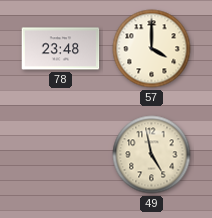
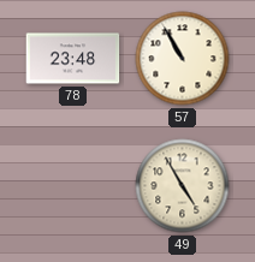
57: 4:00 -> 10:55 (183, 59)
49: 4:58 -> 4:55 (183, 186)
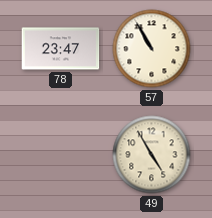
78: 23:48 -> 23:47 (61, 49)
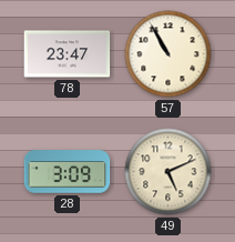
28: none -> 3:09 (68, 172)
49: 4:55 -> 5:11 (168, 172)
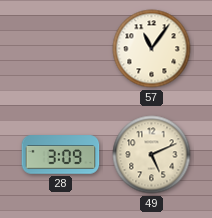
78: 23:47 -> none (68, 54)
57: 10:55 -> 11:06 (152, 49)
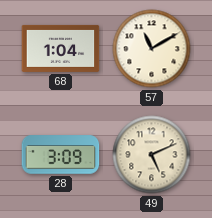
68: none -> 1:04 (61, 48)
57: 11:06 -> 11:10 (152, 49)
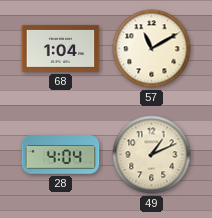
28: 3:09 -> 4:04 (61, 155)
49: 5:11 -> 1:11 (152, 155)
